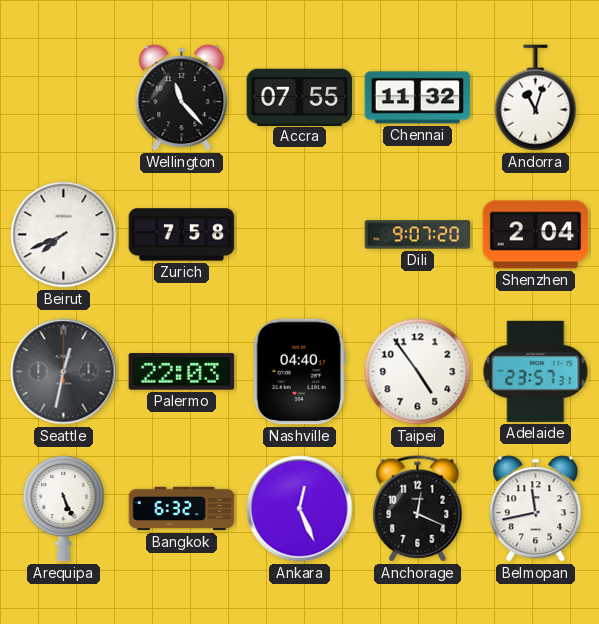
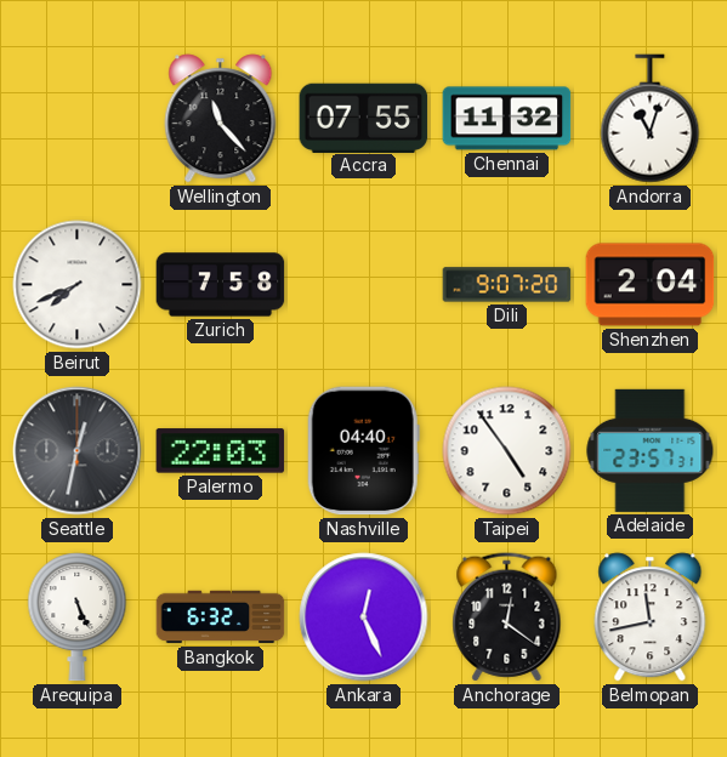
Anchorage: 12:19 -> 12:21 (507, 617)
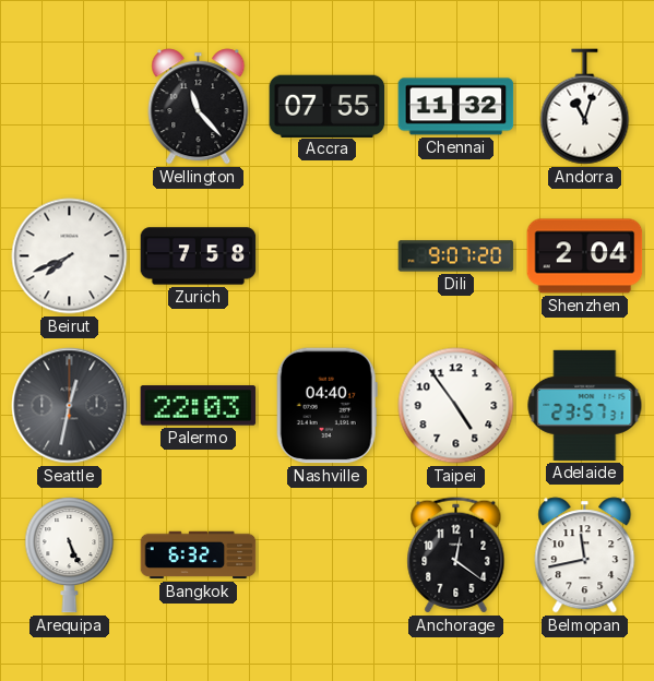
Ankara: 12:26 -> none (364, 617)
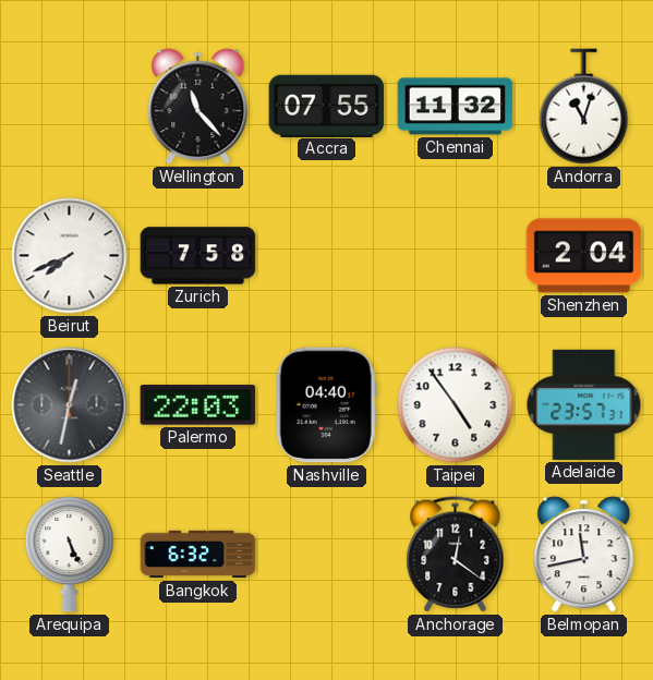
Dili: 9:07 -> none (456, 256)
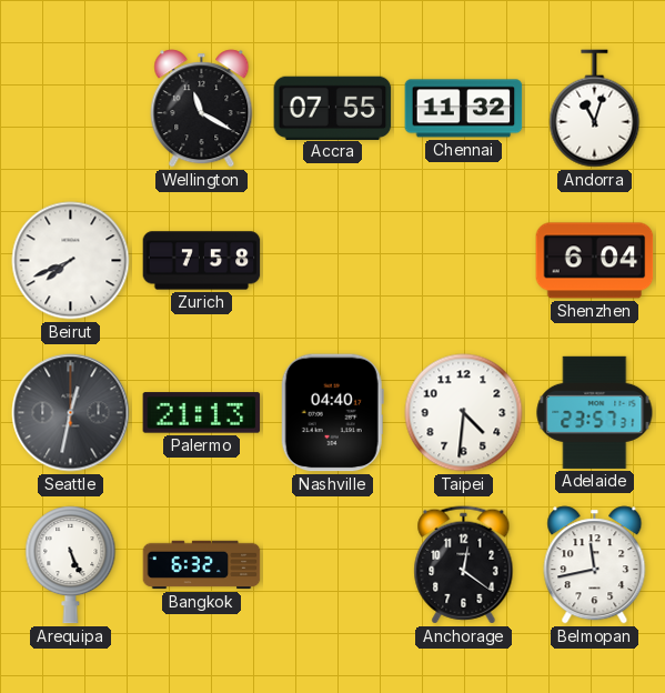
Wellington: 11:23 -> 11:20 (202, 109)
Shenzhen: 2:04 -> 6:04 (595, 261)
Palermo: 22:03 -> 21:13 (202, 413)
Taipei: 4:54 -> 4:31 (464, 413)
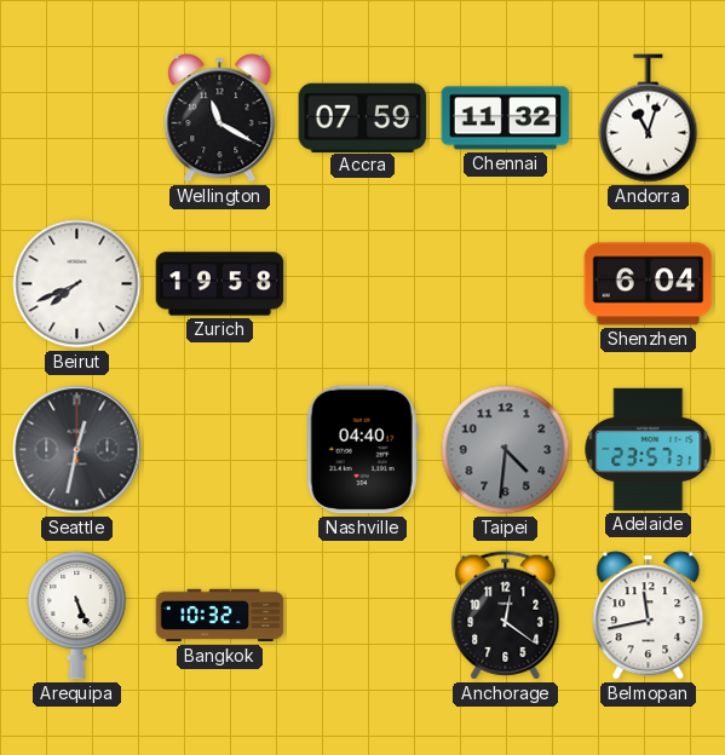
Accra: 07:55 -> 07:59 (363, 117)
Zurich: 7:58 -> 19:58 (220, 284)
Palermo: 21:13 -> none (202, 413)
Taipei dial: white -> grey (506, 450)
Bangkok: 6:32 -> 10:32 (220, 616)
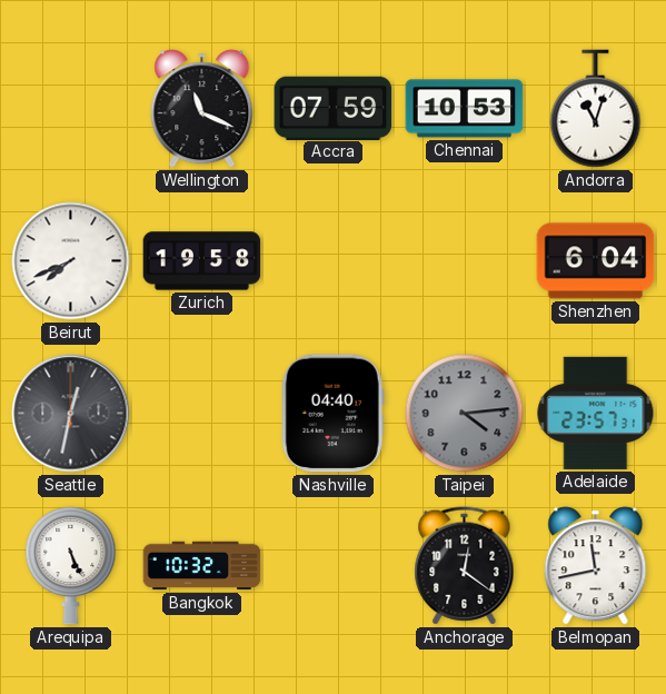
Wellington: 11:20 -> 11:19 (202, 109)
Chennai: 11:32 -> 10:53 (465, 109)
Taipei: 4:31 -> 4:14 (465, 414)
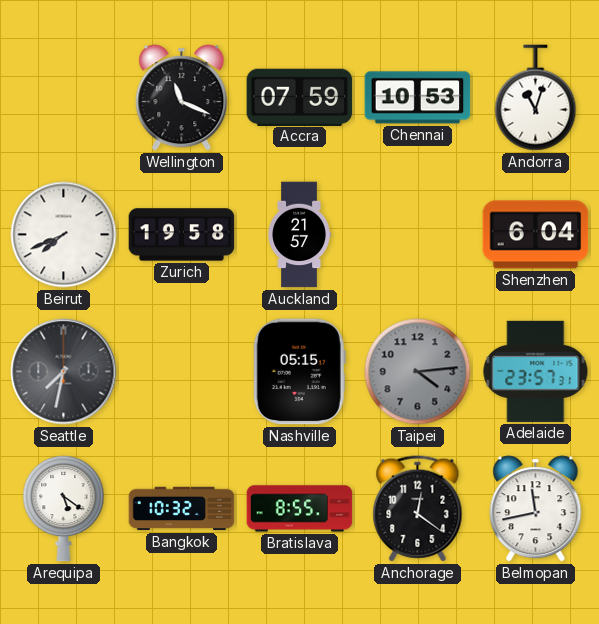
Auckland: none -> 21:57 (299, 235)
Seattle: 12:32 -> 7:32 (64, 372)
Nashville: 04:40 -> 05:15 (299, 372)
Arequipa: 5:26 -> 5:21 (64, 509)
Bratislava: none -> 8:55 (300, 509)
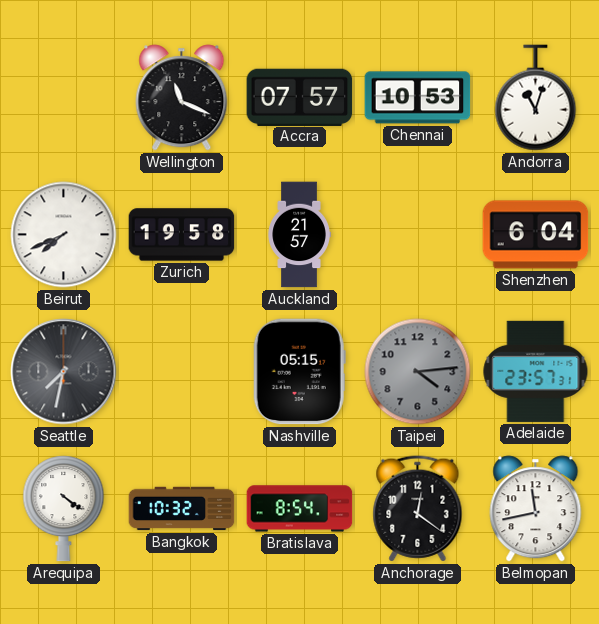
Accra: 07:59 -> 07:57 (300, 97)
Arequipa: 5:21 -> 4:21 (64, 509)
Bratislava: 8:55 -> 8:54 (300, 509)
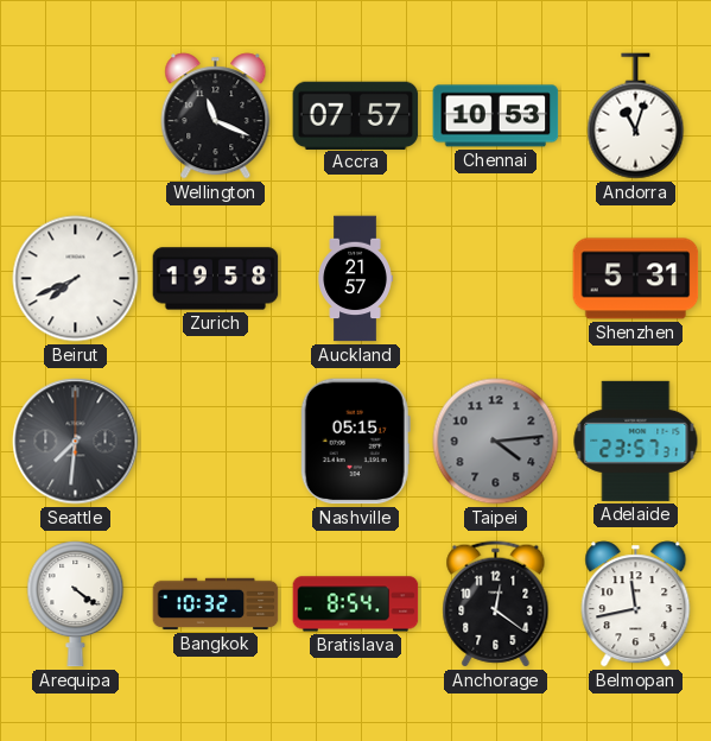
Shenzhen: 6:04 -> 5:31 (636, 279)
Seattle: 7:32 -> 7:31 (76, 442)
